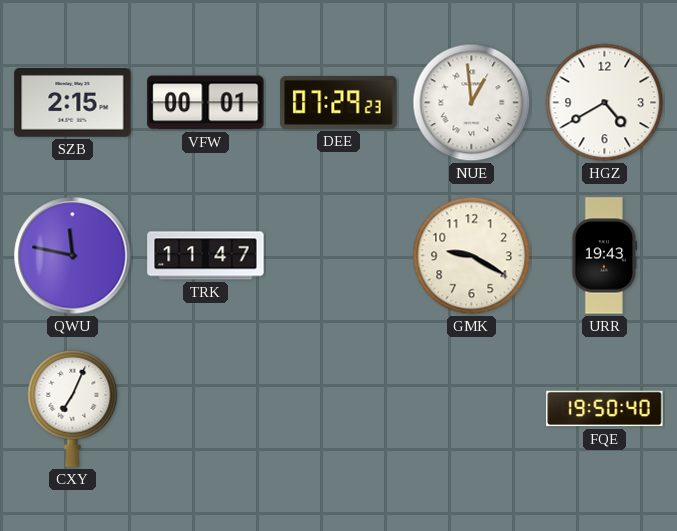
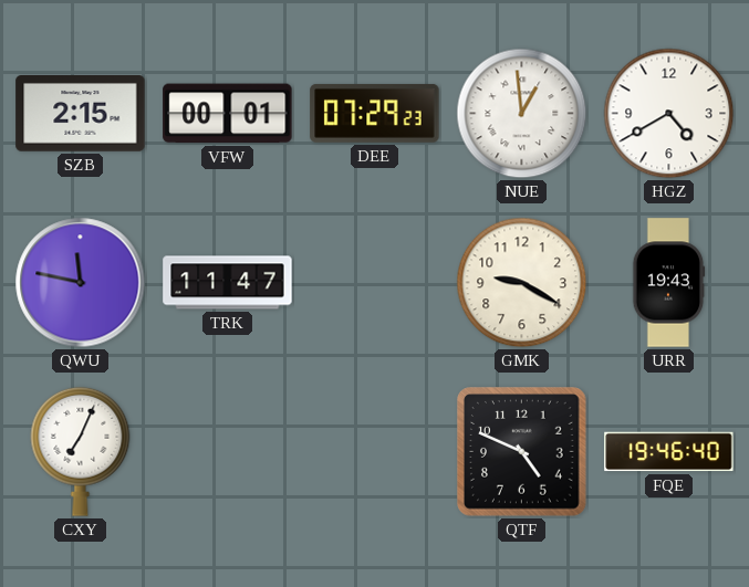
QTF: none -> 4:49 (522, 452)
FQE: 19:50 -> 19:46 (669, 452)
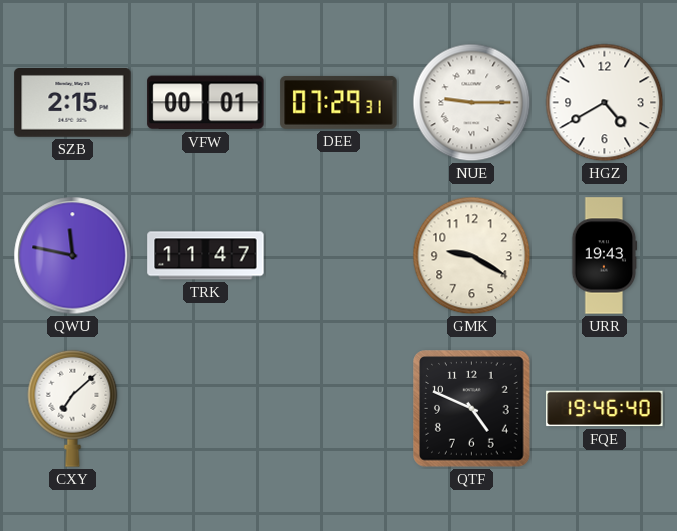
DEE: 07:29:23 -> 07:29:31 (339, 102)
NUE: 12:59 -> 9:15 (472, 103)
CXY: 7:04 -> 7:08 (73, 408)
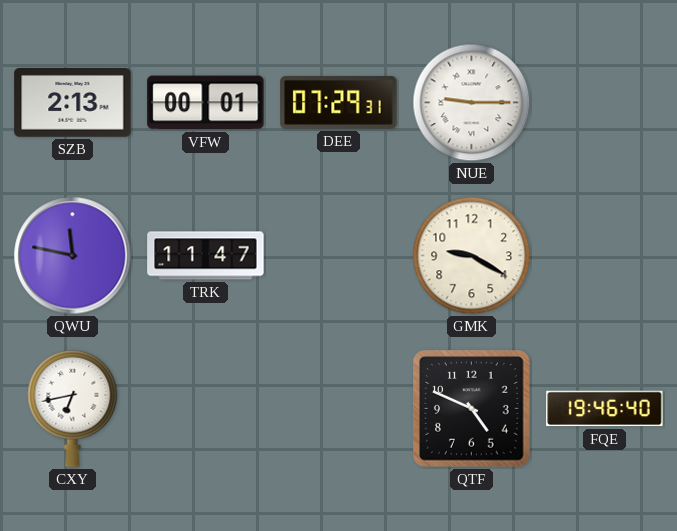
SZB: 2:15 -> 2:13 (73, 103)
HGZ: 4:40 -> none (605, 103)
URR: 19:43 -> none (604, 256)
CXY: 7:08 -> 6:43 (73, 408)
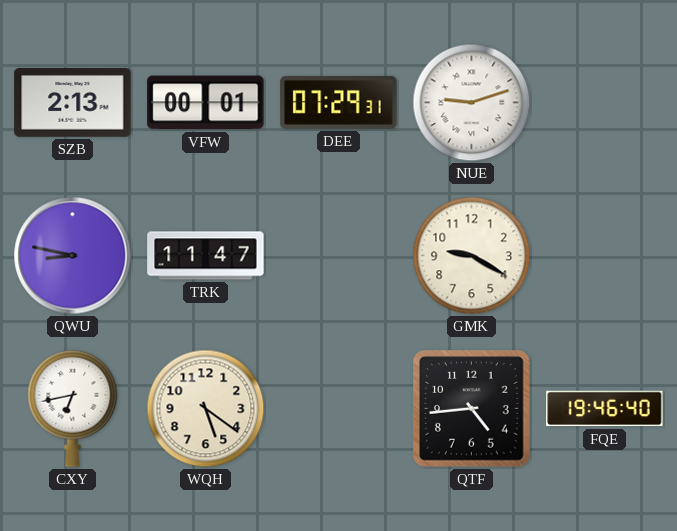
NUE: 9:15 -> 9:12 (472, 103)
QWU: 11:47 -> 8:47 (73, 256)
WQH: none -> 5:21 (206, 409)
QTF: 4:49 -> 4:44 (472, 409)
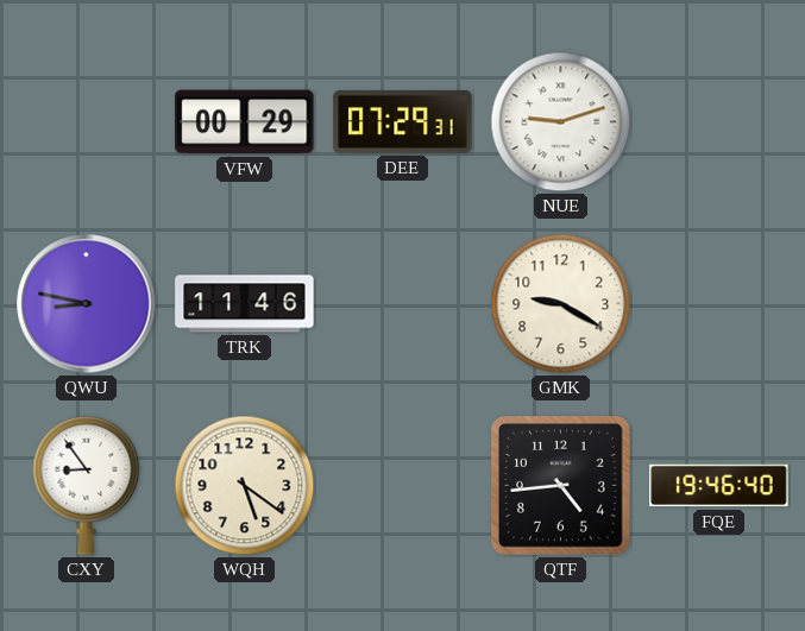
SZB: 2:13 -> none (73, 103)
VFW: 00:01 -> 00:29 (245, 122)
TRK: 11:47 -> 11:46 (245, 304)
CXY: 6:43 -> 8:54 (87, 485)
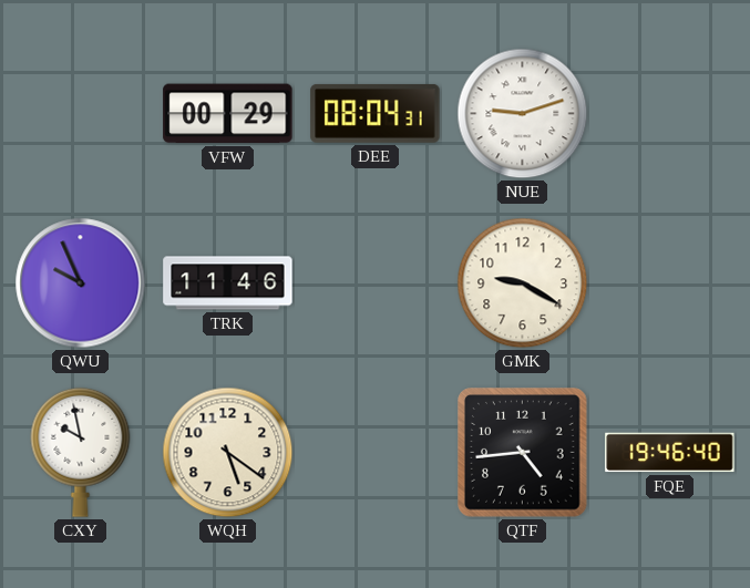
DEE: 07:29 -> 08:04 (376, 113)
QWU: 8:47 -> 9:56 (81, 283)
CXY: 8:54 -> 9:58 (81, 452)
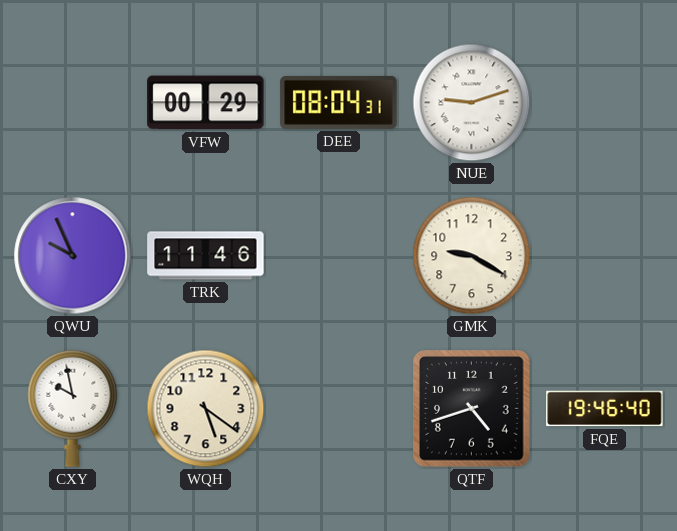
QTF: 4:44 -> 4:42 (472, 409)
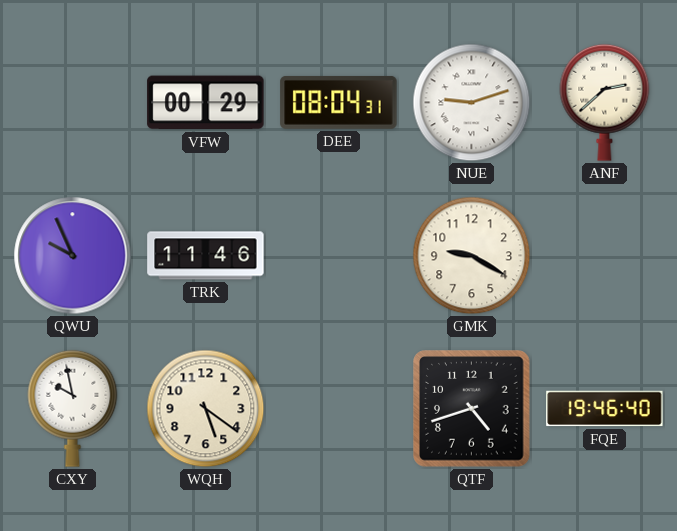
ANF: none -> 2:38 (605, 102)
